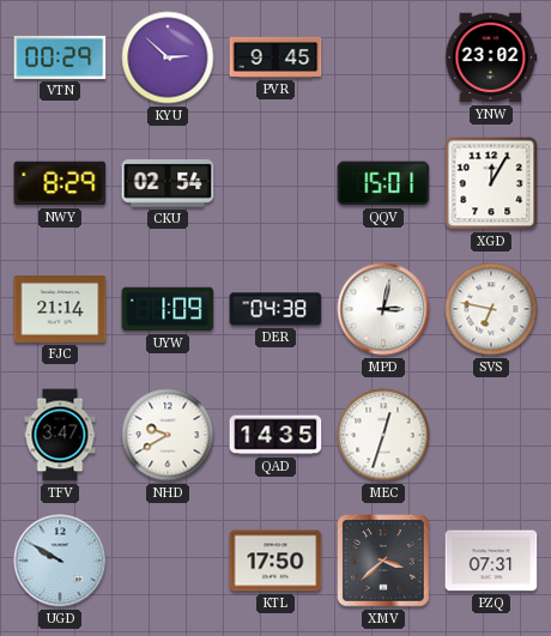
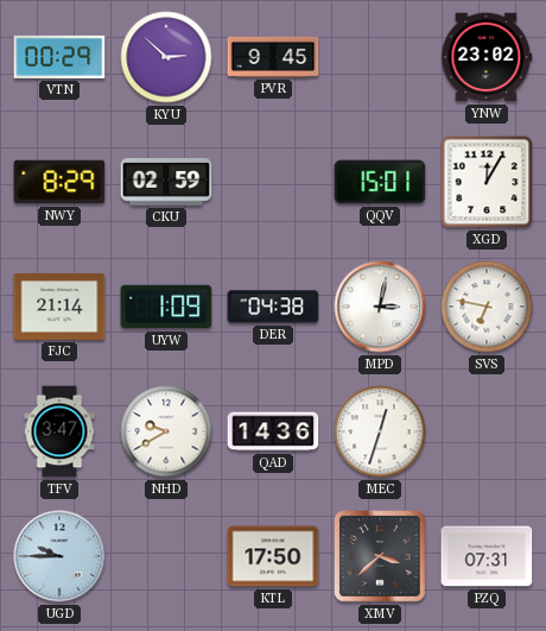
CKU: 02:54 -> 02:59 (166, 182)
QAD: 14:35 -> 14:36 (273, 431)
UGD: 9:50 -> 9:45 (59, 556)
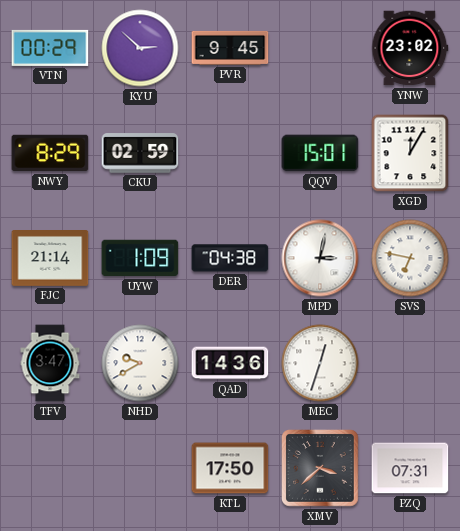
UGD: 9:45 -> none (59, 556)
